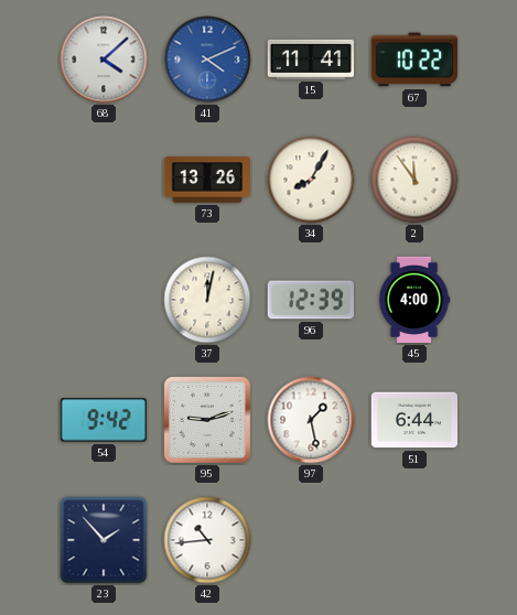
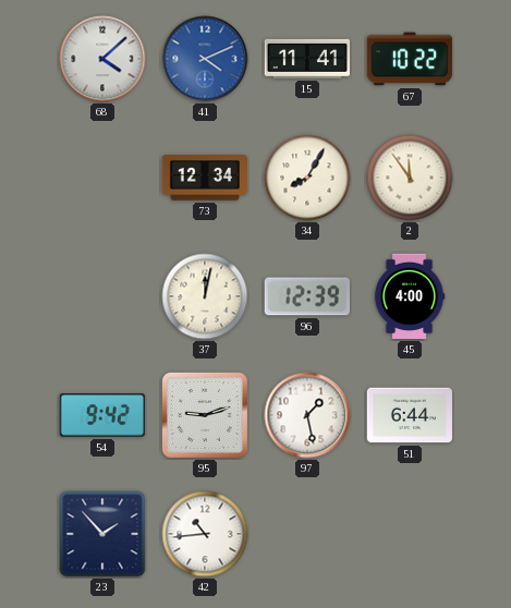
73: 13:26 -> 12:34 (204, 178)
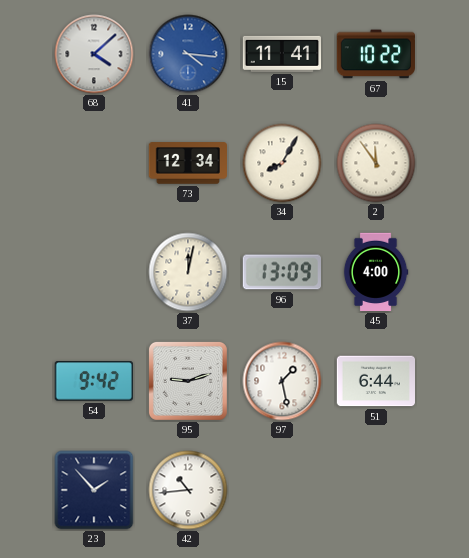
41: 4:11 -> 4:16 (188, 54)
96: 12:39 -> 13:09 (282, 272)
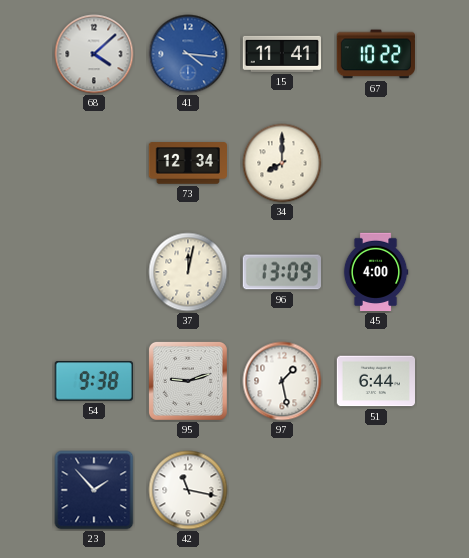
34: 8:05 -> 8:00 (282, 163)
2: 11:54 -> none (376, 163)
54: 9:42 -> 9:38 (94, 381)
42: 10:44 -> 11:17 (188, 490)
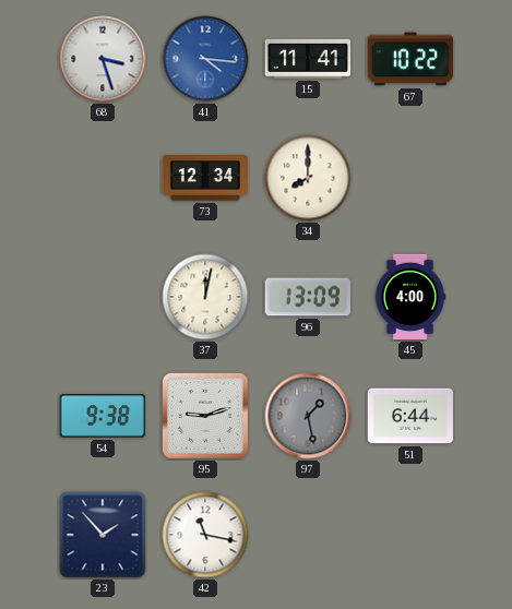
68: 4:08 -> 3:27 (103, 59)
97 dial: white -> grey (308, 416)
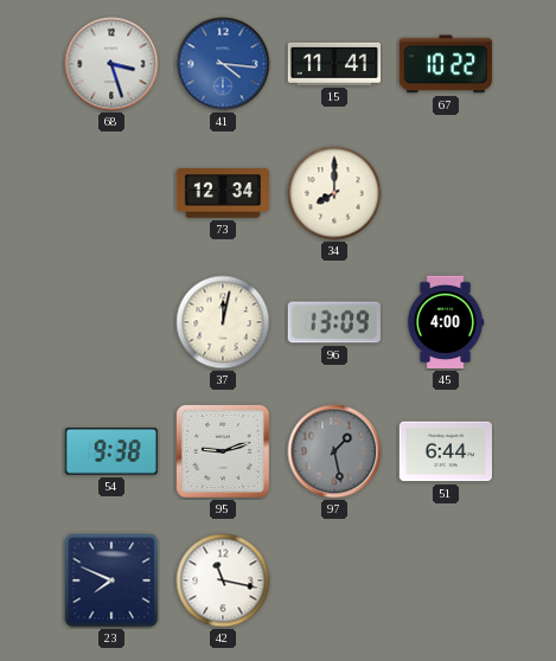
23: 1:53 -> 7:49 (111, 580)
